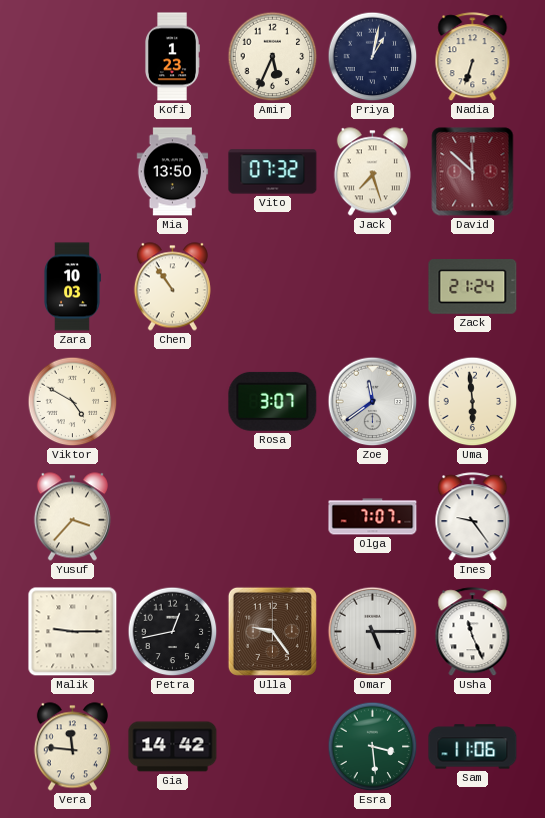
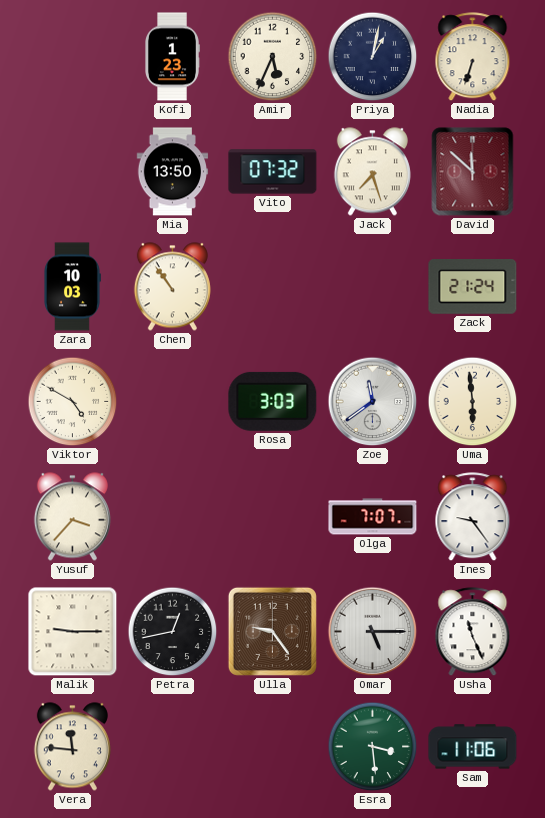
Rosa: 3:07 -> 3:03 (273, 401)
Gia: 14:42 -> none (173, 747)
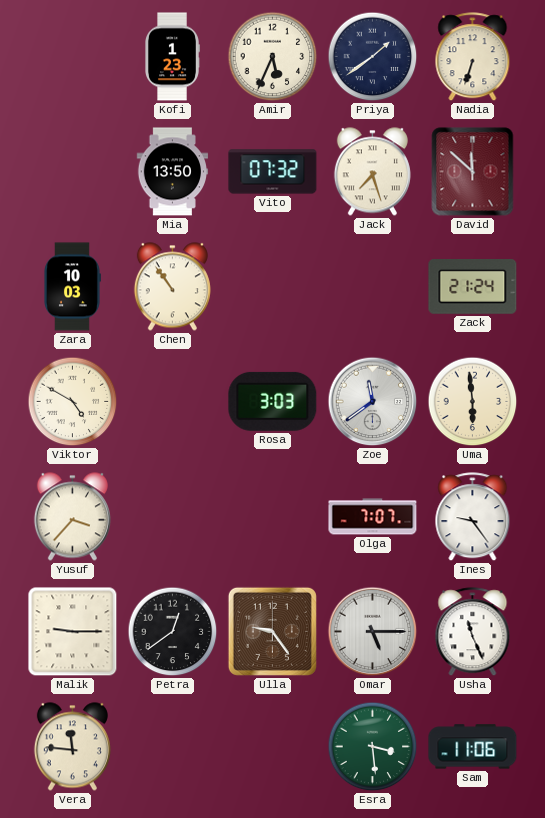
Priya: 1:02 -> 1:39 (373, 57)
Petra: 12:43 -> 12:39 (173, 632)
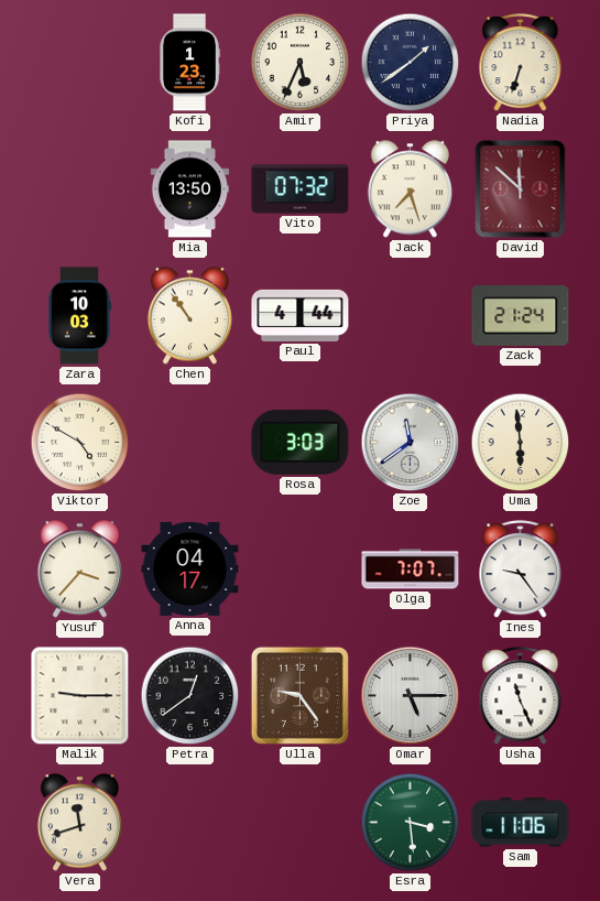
Paul: none -> 4:44 (301, 315)
Anna: none -> 04:17 (190, 568)
Vera: 11:46 -> 11:42 (79, 823)
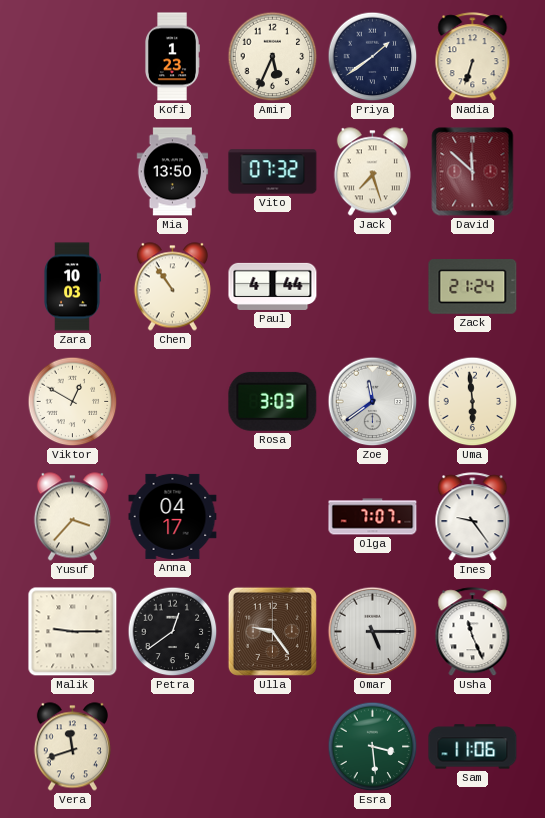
Viktor: 4:50 -> 12:50 (73, 402)
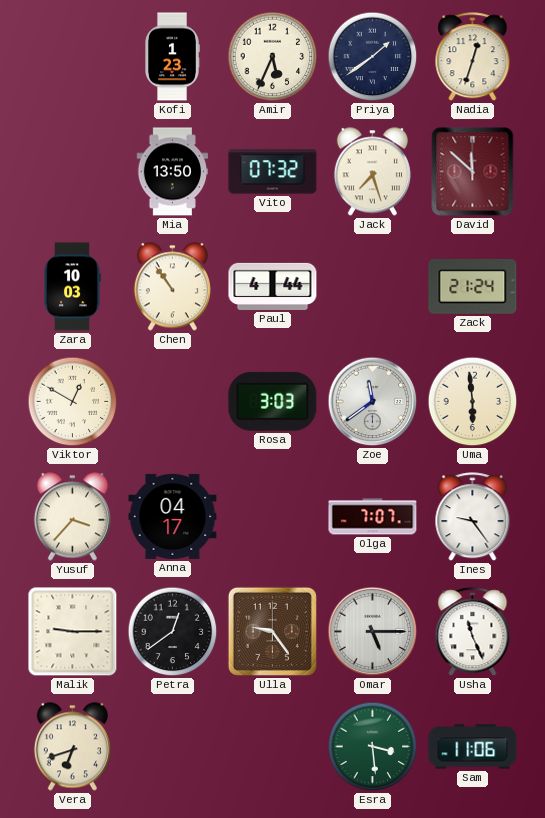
Nadia: 6:33 -> 12:33 (473, 57)
Vera: 11:42 -> 6:42 (72, 747)
